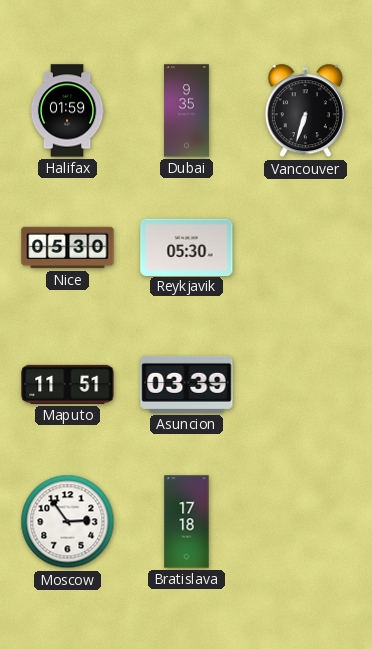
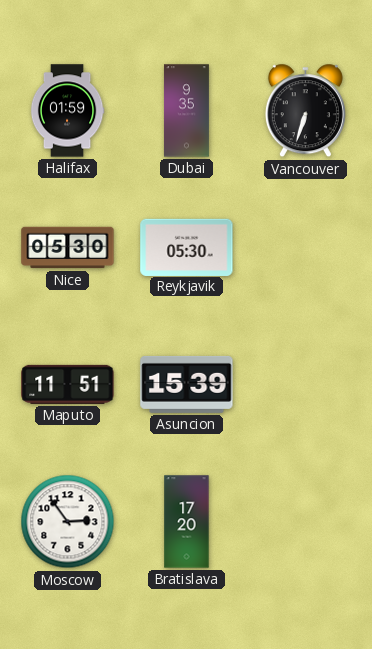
Asuncion: 03:39 -> 15:39 (187, 384)
Bratislava: 17:18 -> 17:20 (187, 522)
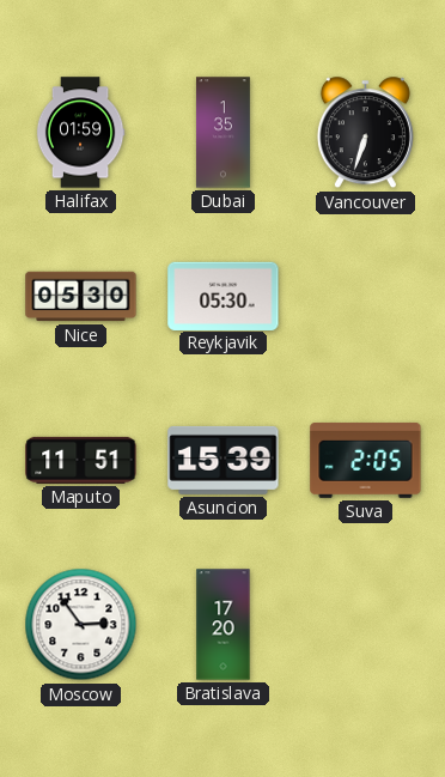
Dubai: 9:35 -> 1:35 (222, 133)
Suva: none -> 2:05 (366, 460)
